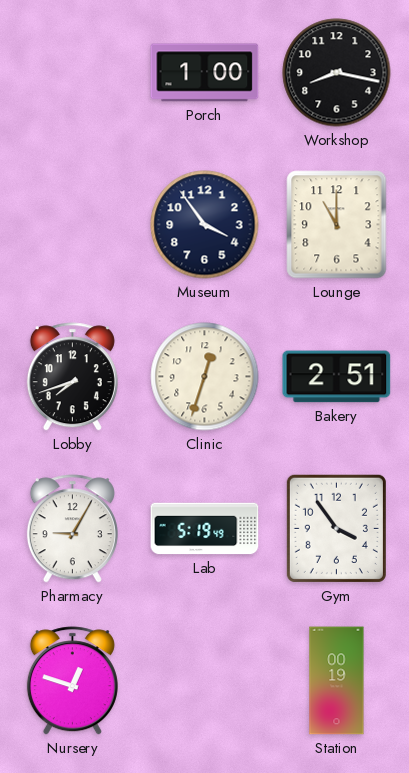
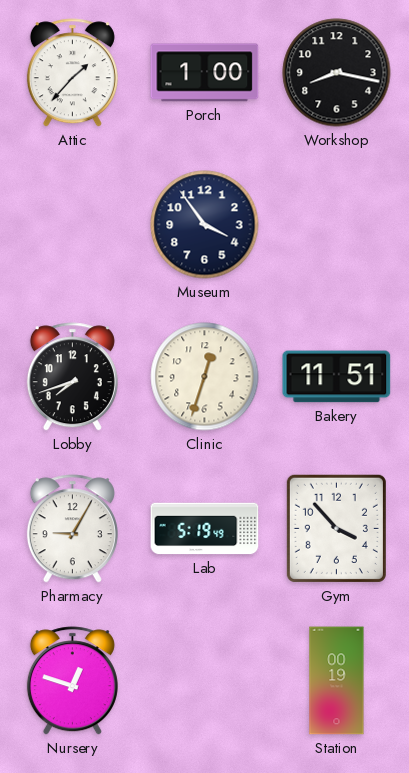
Attic: none -> 1:37 (72, 73)
Lounge: 11:00 -> none (337, 225)
Bakery: 2:51 -> 11:51 (337, 377)
Gym: 3:54 -> 3:53 (336, 528)
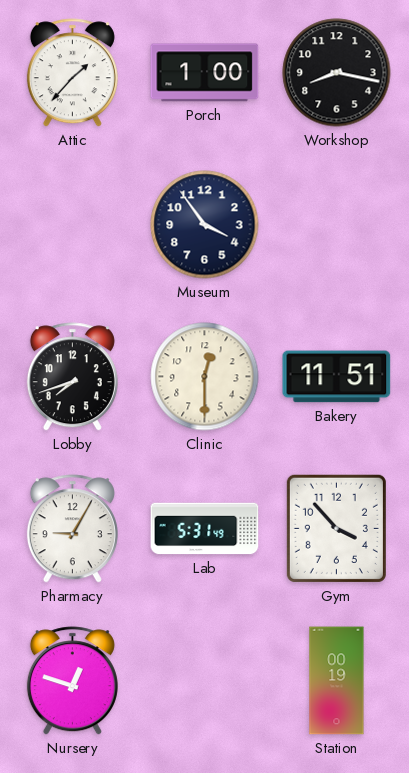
Clinic: 12:33 -> 12:30 (205, 377)
Lab: 5:19 -> 5:31 (205, 529)
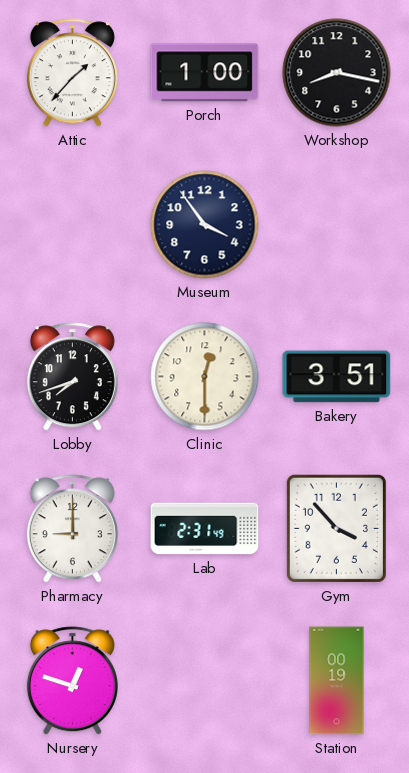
Bakery: 11:51 -> 3:51 (337, 377)
Pharmacy: 9:05 -> 9:00 (72, 529)
Lab: 5:31 -> 2:31 (205, 529)
